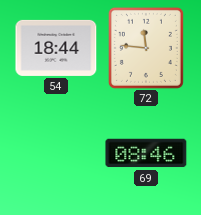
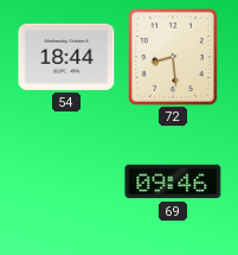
72: 11:46 -> 8:29 (173, 57)
69: 08:46 -> 09:46 (173, 181)
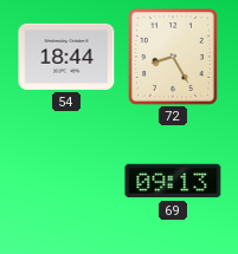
72: 8:29 -> 8:25 (173, 57)
69: 09:46 -> 09:13 (173, 181)
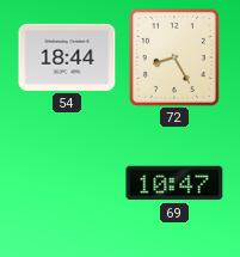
69: 09:13 -> 10:47 (174, 183)
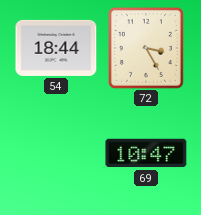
72: 8:25 -> 3:25 (146, 48)
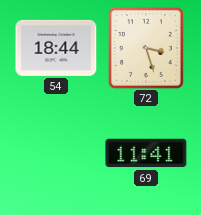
72: 3:25 -> 3:27 (146, 48)
69: 10:47 -> 11:41 (146, 153)
